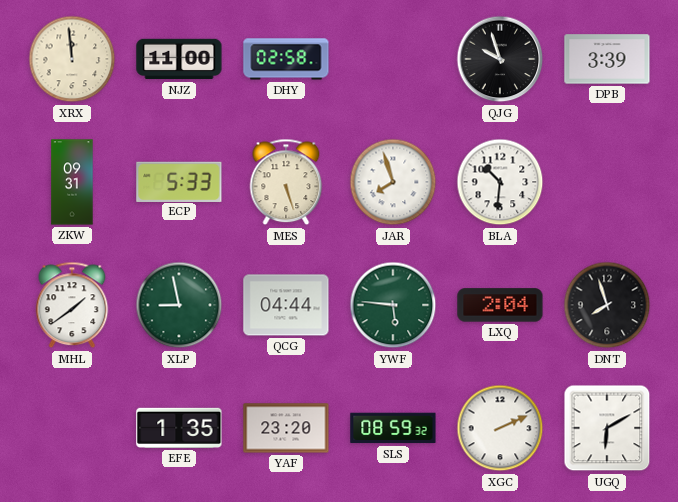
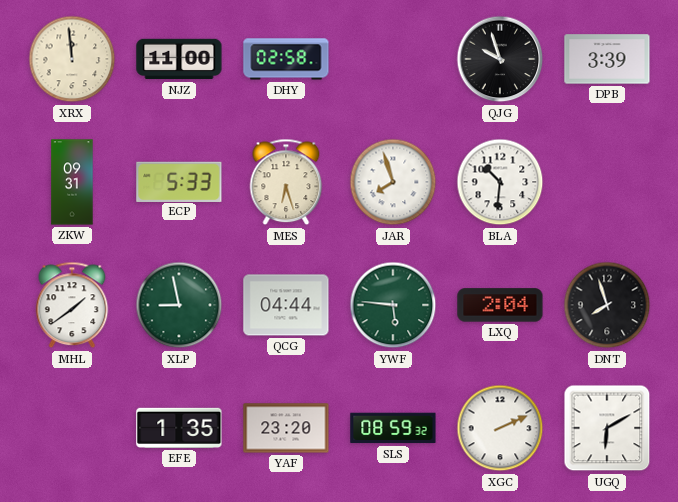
MES: 5:27 -> 6:27 (286, 182)
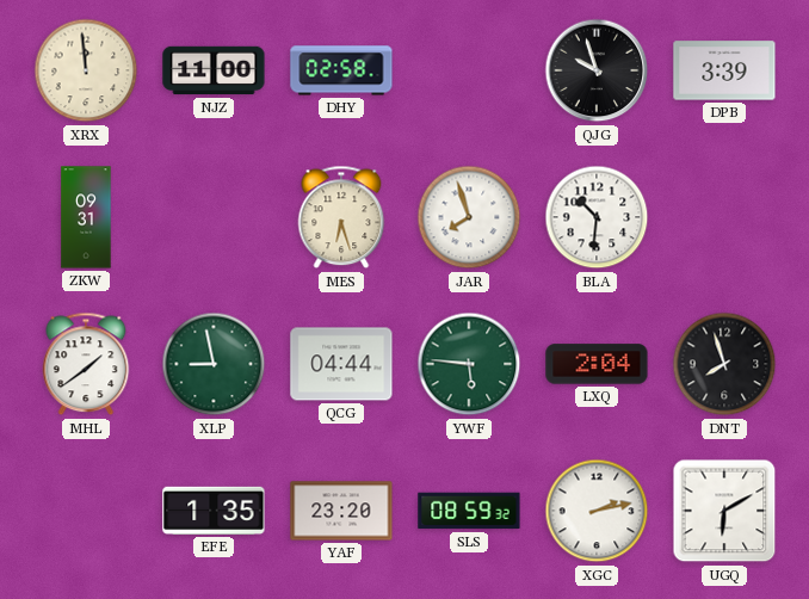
ECP: 5:33 -> none (179, 181)
XGC: 2:11 -> 2:13 (597, 511)
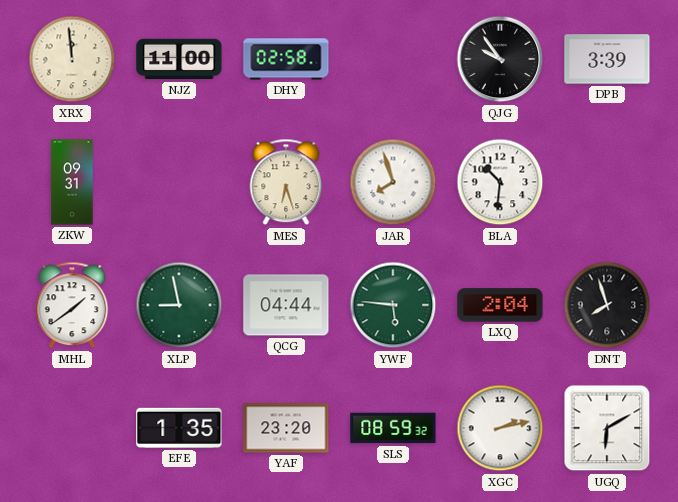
QJG: 9:57 -> 9:54 (500, 59)
